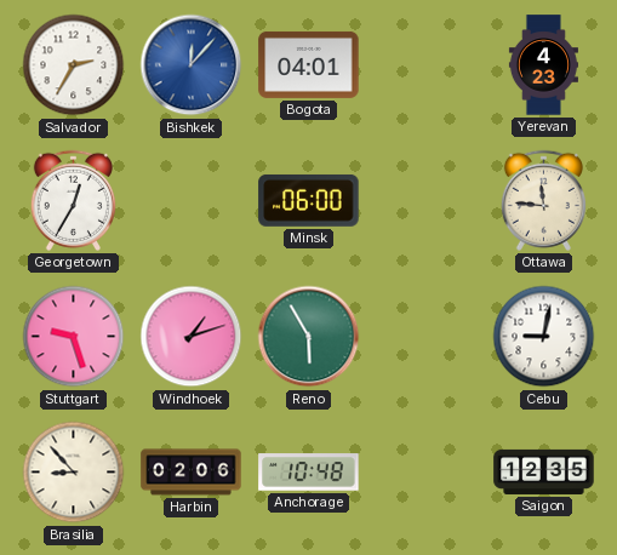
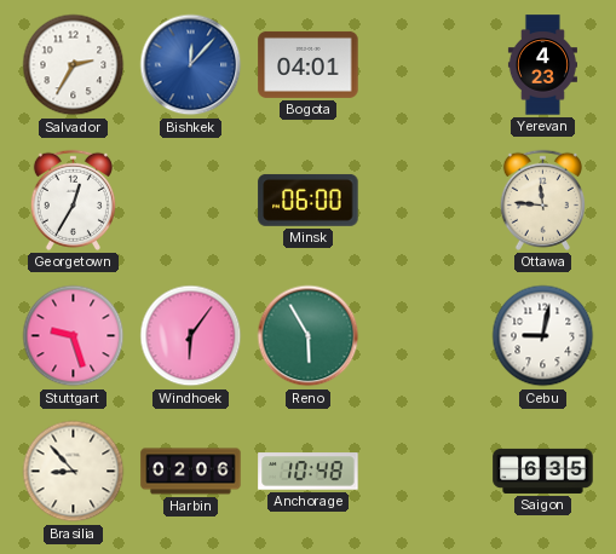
Windhoek: 1:12 -> 6:06 (191, 336)
Saigon: 12:35 -> 6:35 (543, 471)
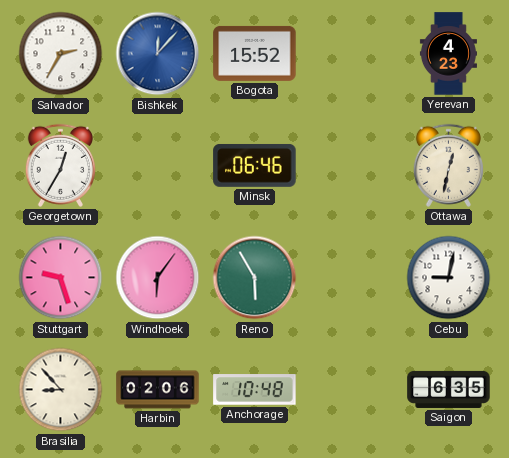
Bogota: 04:01 -> 15:52 (255, 53)
Minsk: 06:00 -> 06:46 (255, 165)
Ottawa: 11:46 -> 12:32 (448, 165)
